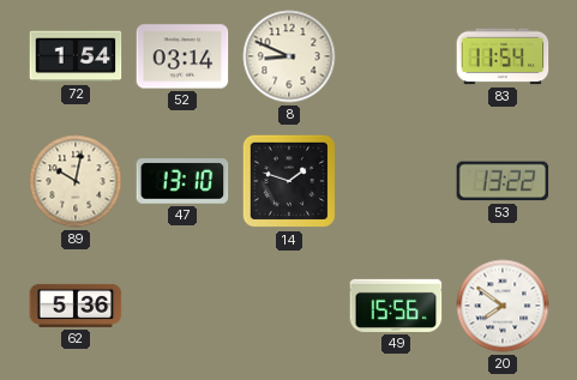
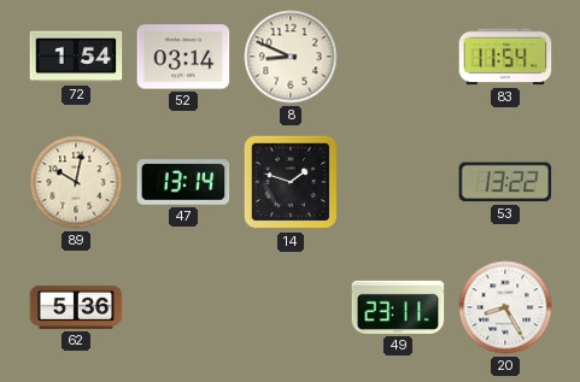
47: 13:10 -> 13:14 (183, 182)
49: 15:56 -> 23:11 (398, 307)
20: 7:51 -> 8:25 (505, 307)
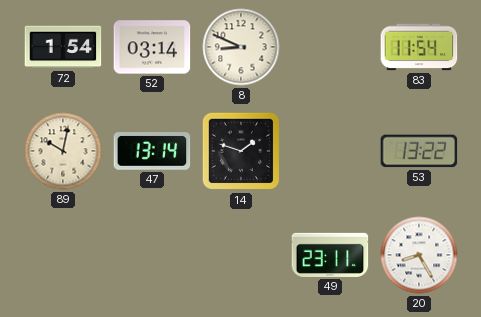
62: 5:36 -> none (76, 307)
